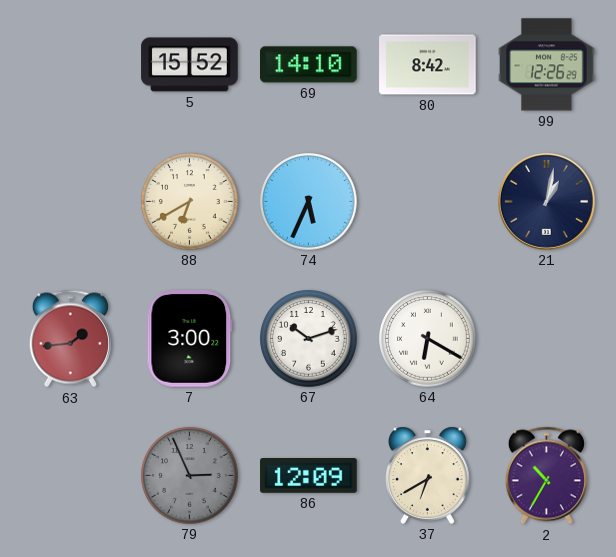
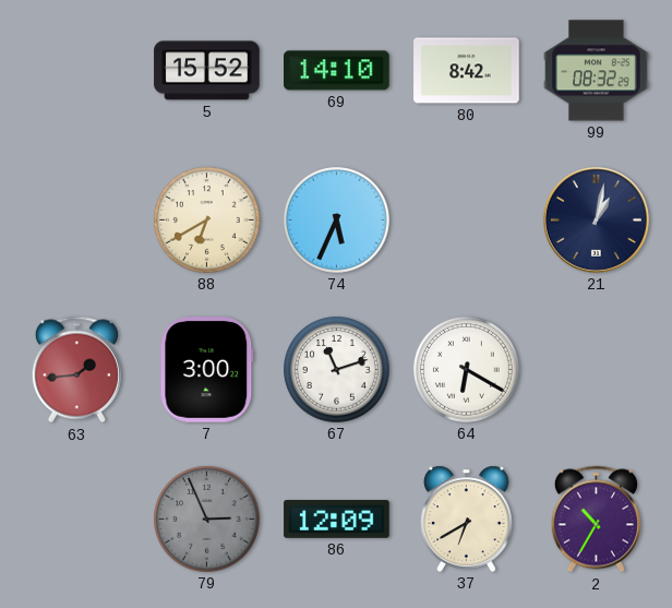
99: 12:26 -> 08:32 (597, 71)
67: 10:12 -> 11:12 (337, 370)
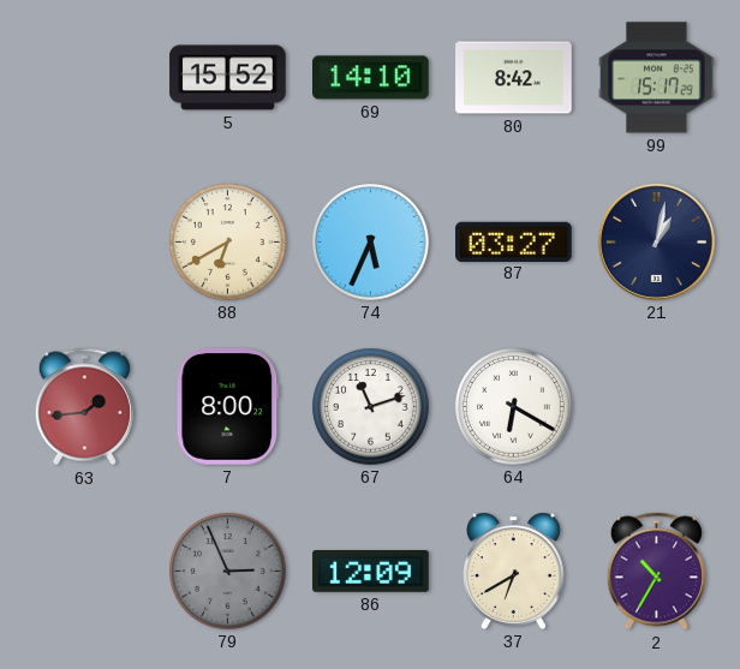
99: 08:32 -> 15:17 (657, 78)
87: none -> 03:27 (514, 241)
7: 3:00 -> 8:00 (228, 407)
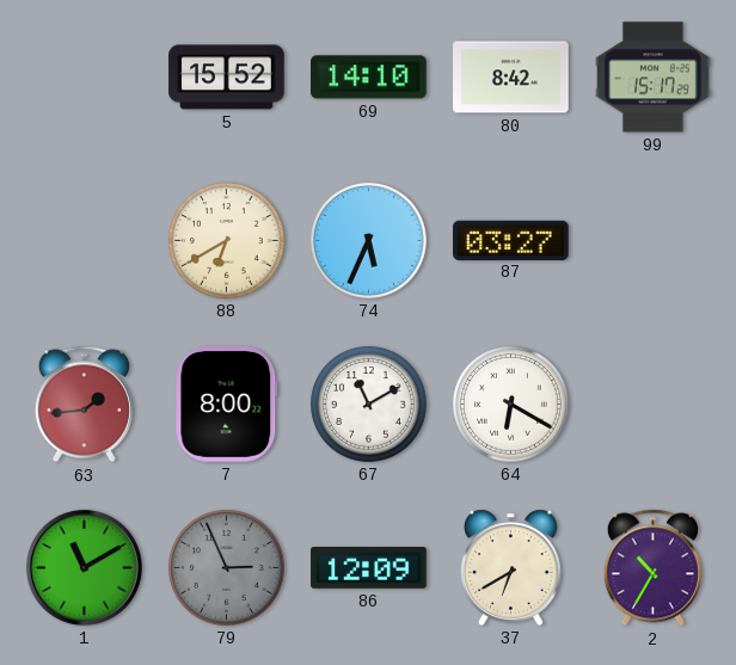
21: 1:02 -> none (656, 241)
67: 11:12 -> 11:10 (369, 405)
1: none -> 11:10 (84, 567)
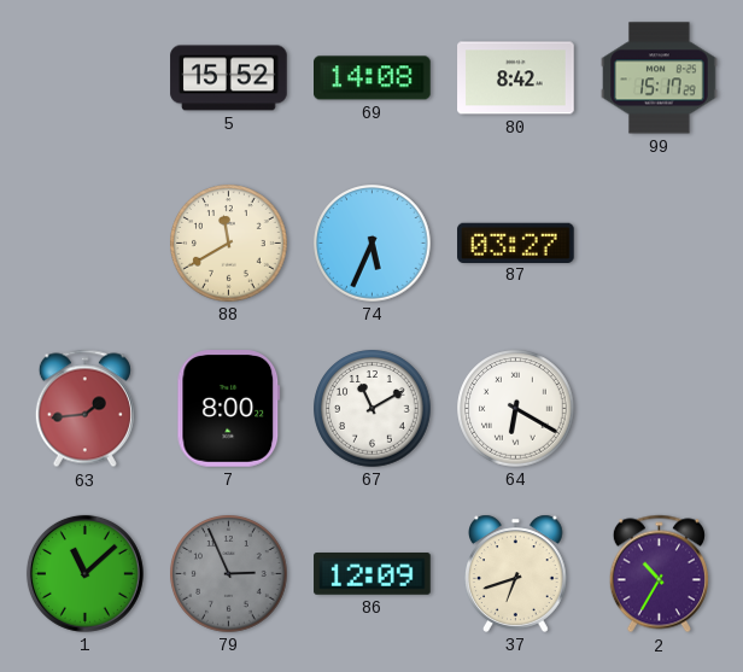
69: 14:10 -> 14:08 (373, 78)
88: 6:40 -> 11:40 (229, 244)
1: 11:10 -> 11:08 (84, 573)
37: 6:40 -> 6:42 (516, 573)
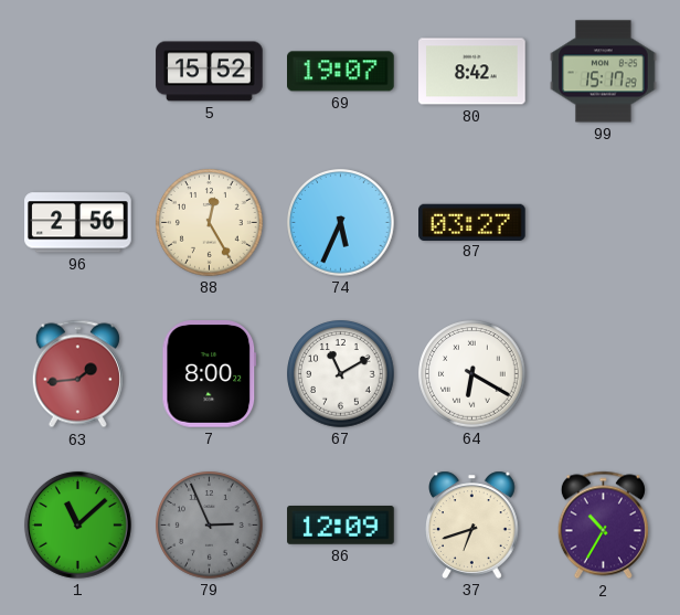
69: 14:08 -> 19:07 (341, 72)
96: none -> 2:56 (78, 223)
88: 11:40 -> 12:25 (210, 223)
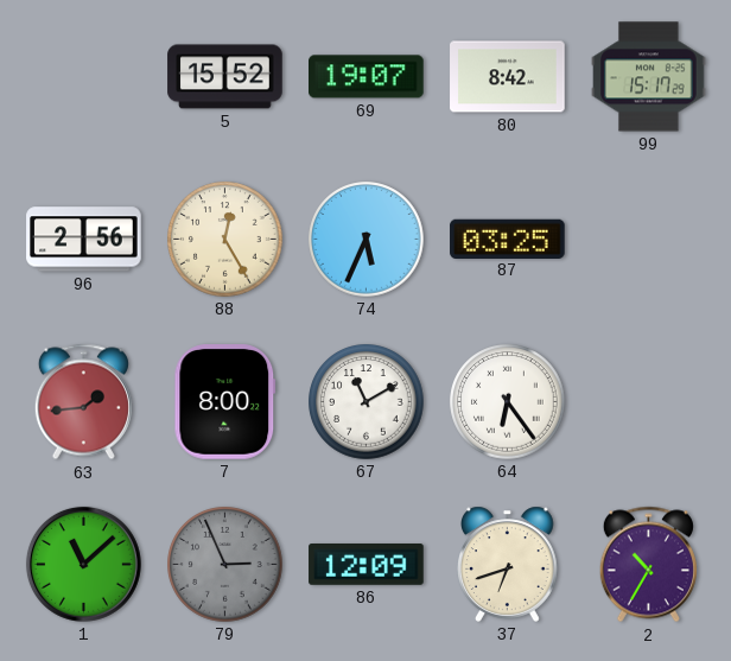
87: 03:27 -> 03:25 (508, 239)
64: 6:20 -> 6:24 (508, 402)
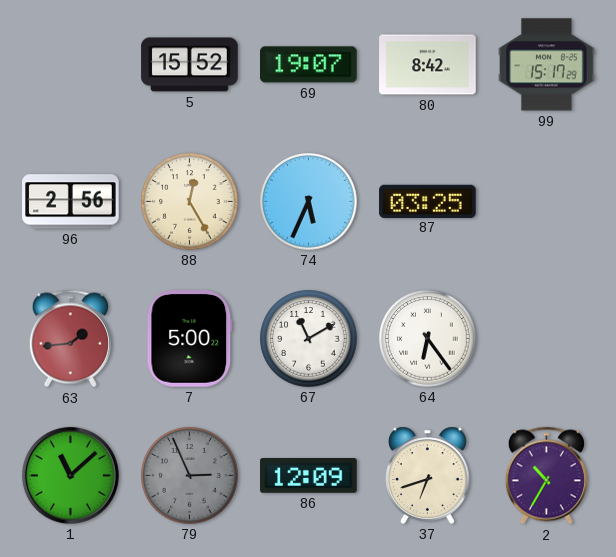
7: 8:00 -> 5:00 (190, 339)
